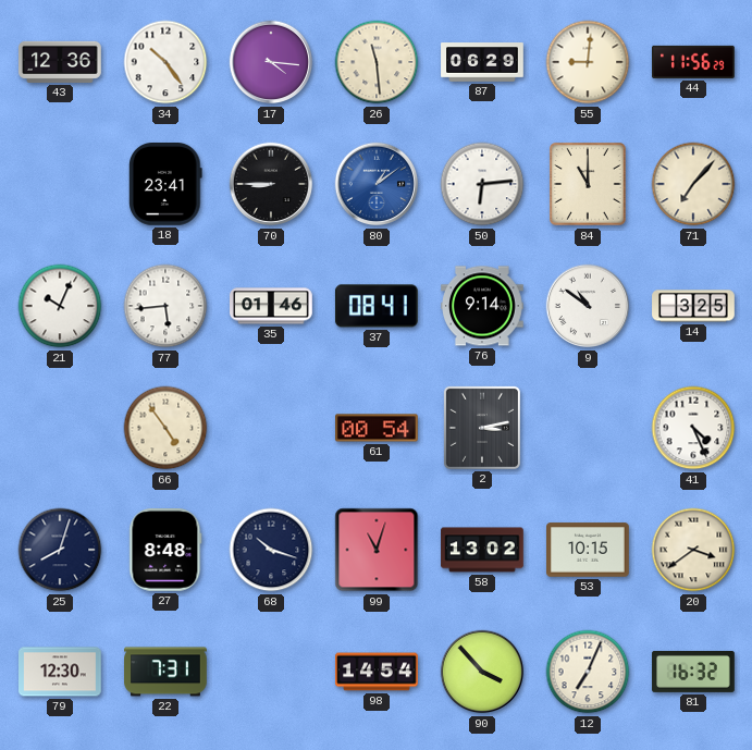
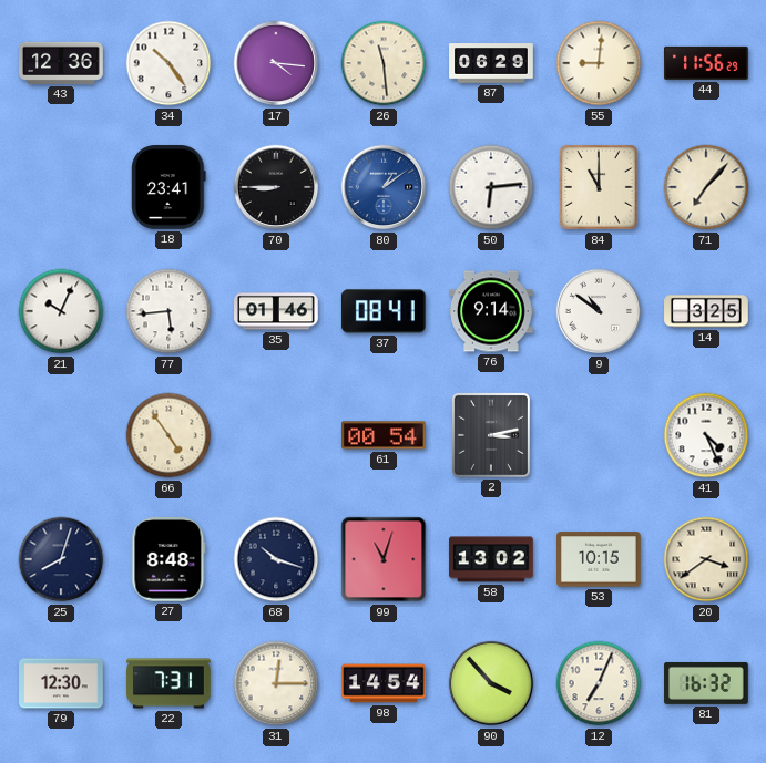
31: none -> 12:15 (276, 683)
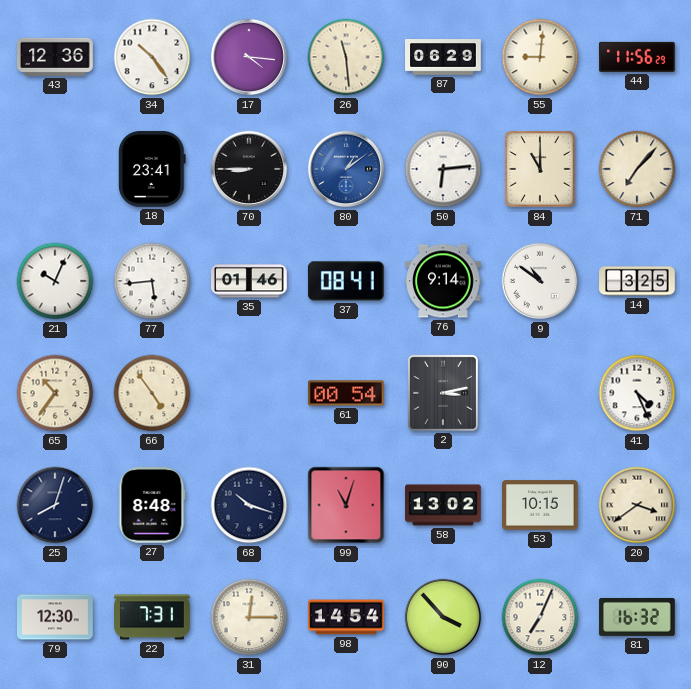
65: none -> 10:36 (55, 393)
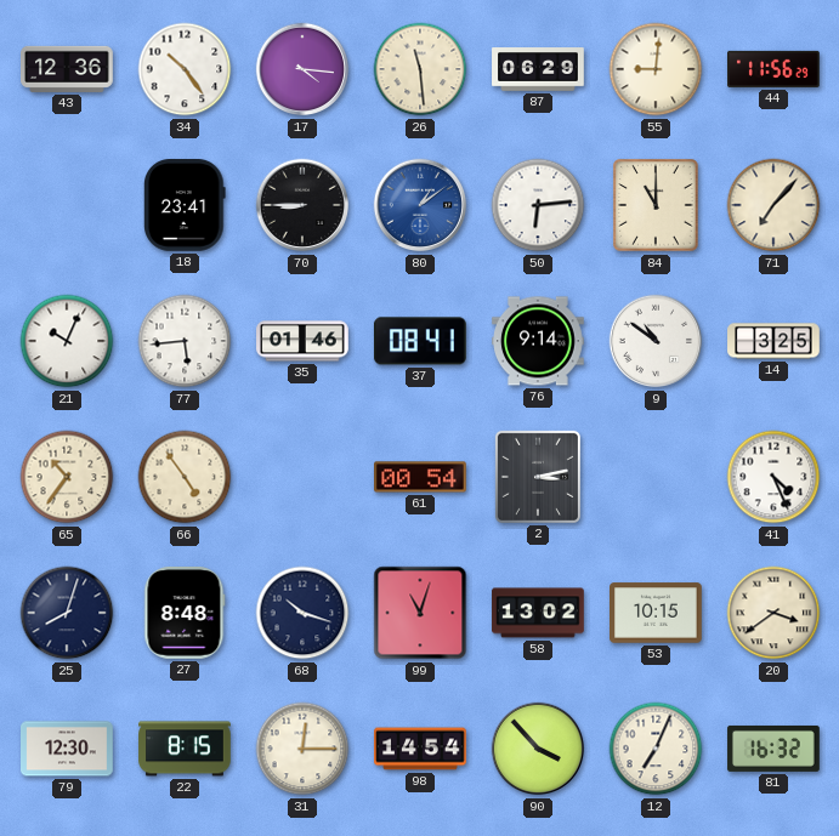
22: 7:31 -> 8:15 (185, 749)
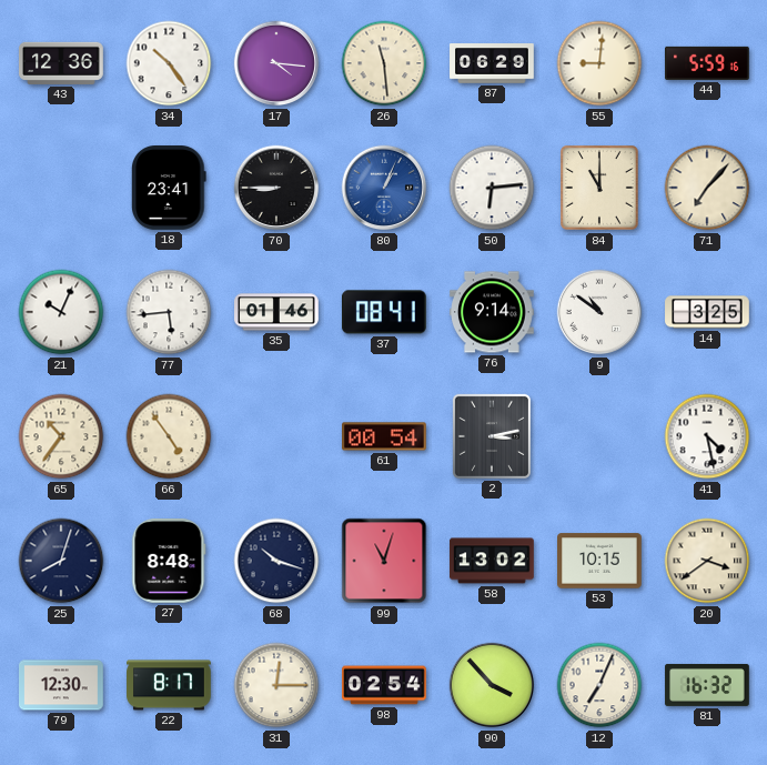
44: 11:56 -> 5:59 (708, 63)
80: 1:09 -> 1:04 (384, 188)
41: 4:26 -> 4:28 (707, 436)
22: 8:15 -> 8:17 (169, 685)
98: 14:54 -> 02:54 (384, 685)
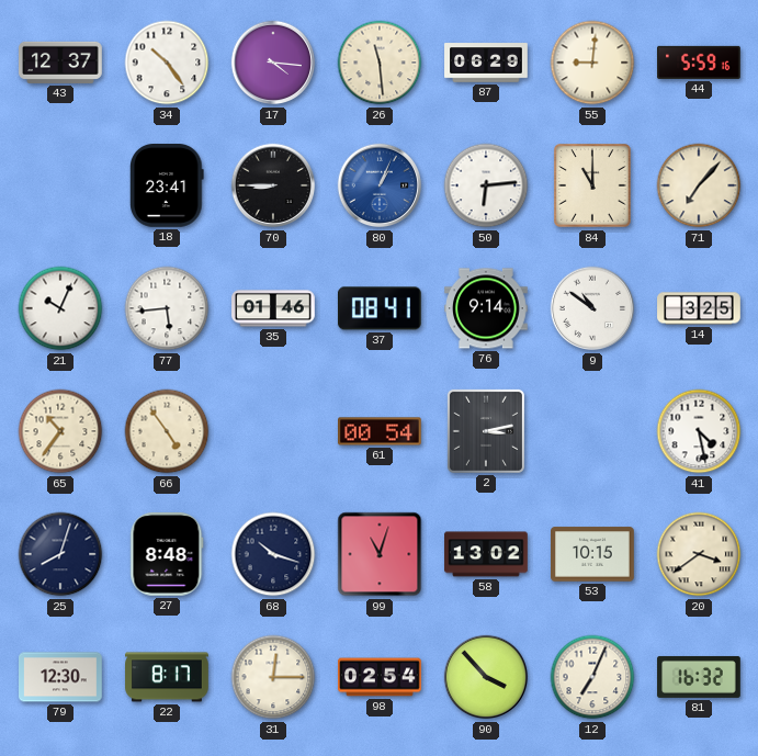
43: 12:36 -> 12:37 (61, 63)
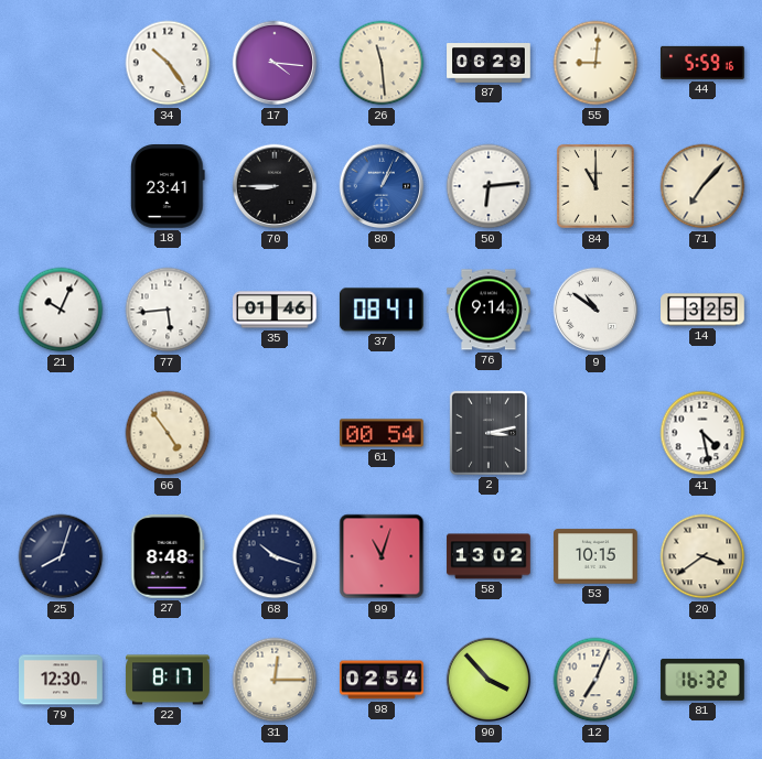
43: 12:37 -> none (61, 63)
65: 10:36 -> none (60, 431)
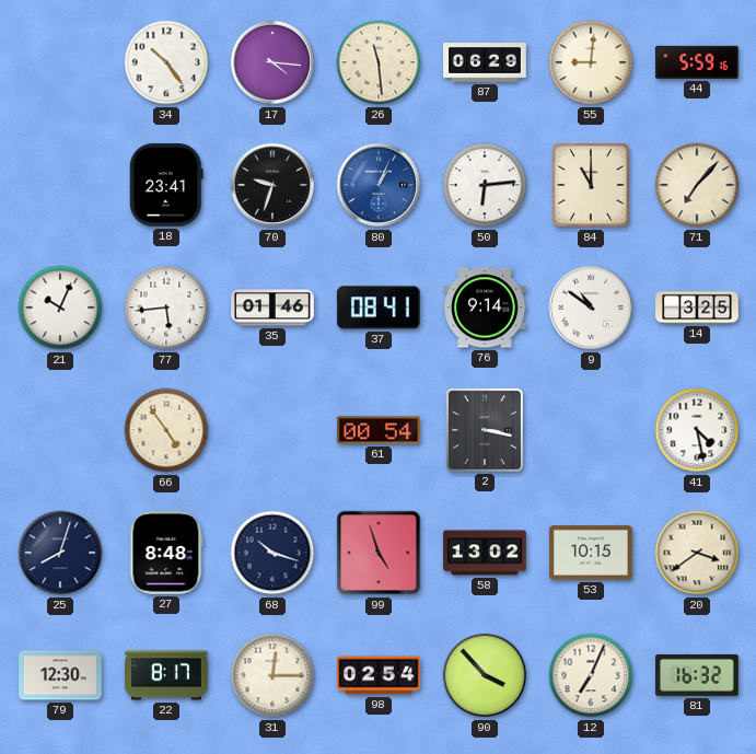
70: 8:45 -> 9:33 (272, 185)
2: 3:13 -> 3:17 (485, 430)
99: 11:03 -> 4:57 (379, 553)
